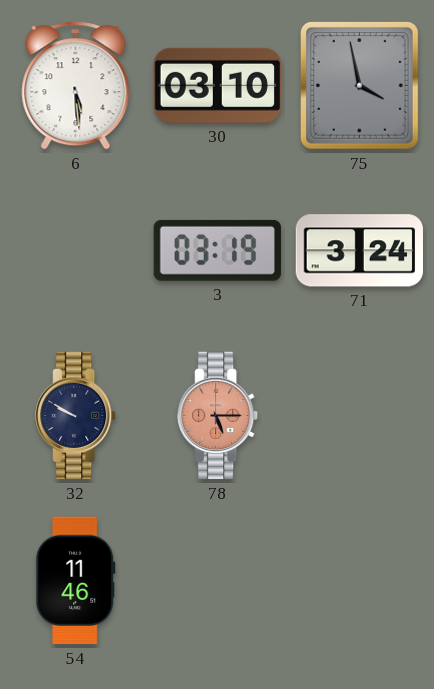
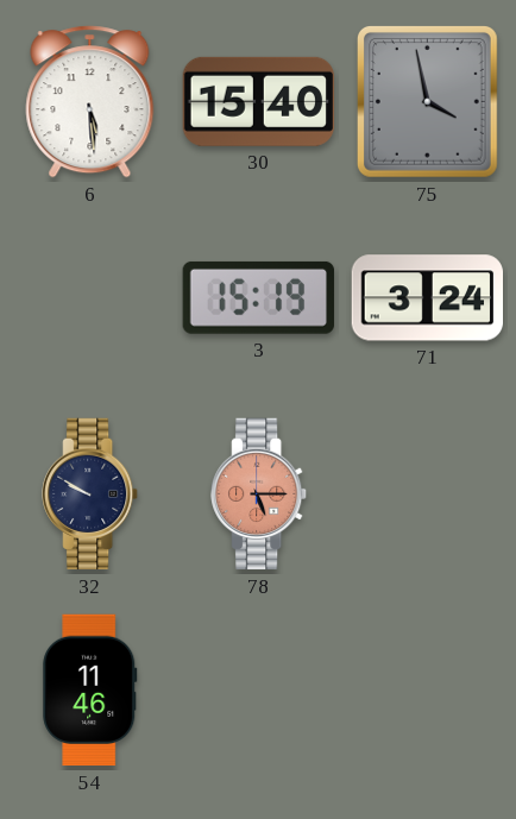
30: 03:10 -> 15:40 (258, 101)
3: 03:19 -> 15:19 (258, 297)
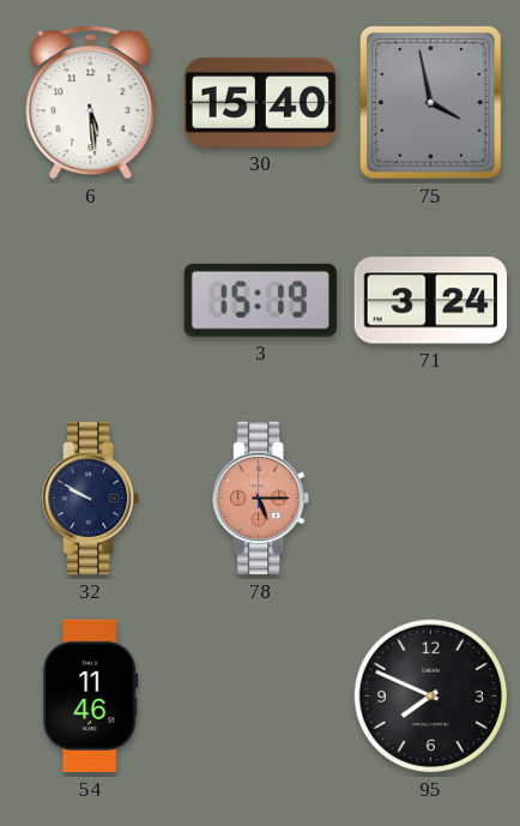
95: none -> 7:49 (430, 695)
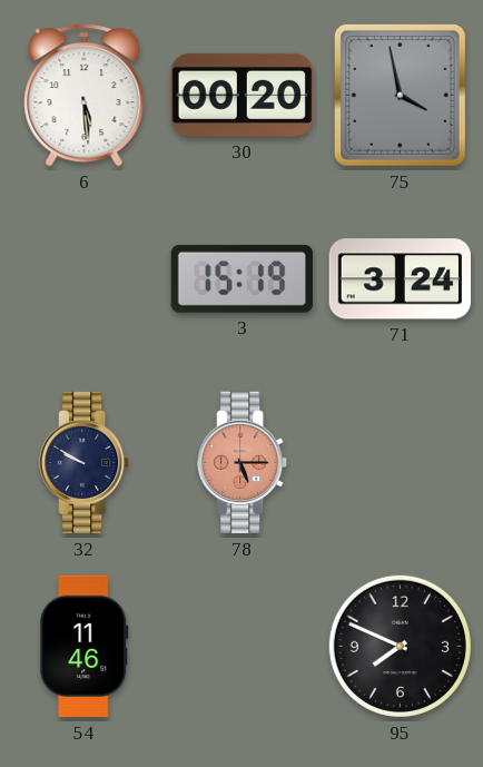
30: 15:40 -> 00:20 (241, 95)
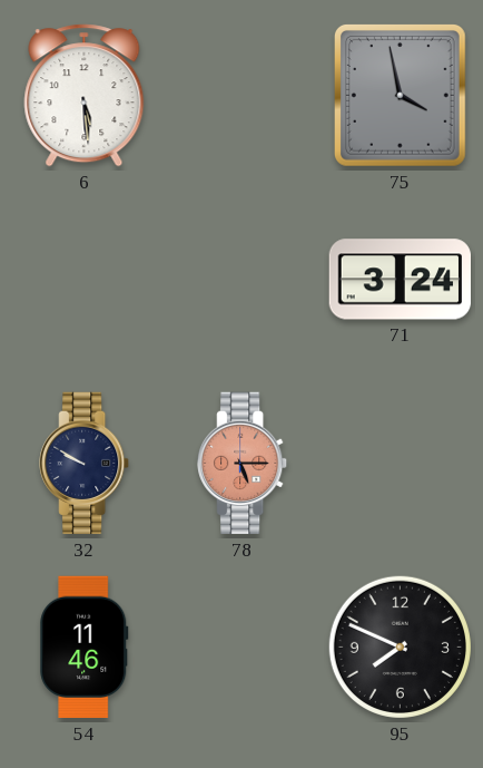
30: 00:20 -> none (241, 95)
3: 15:19 -> none (241, 278)
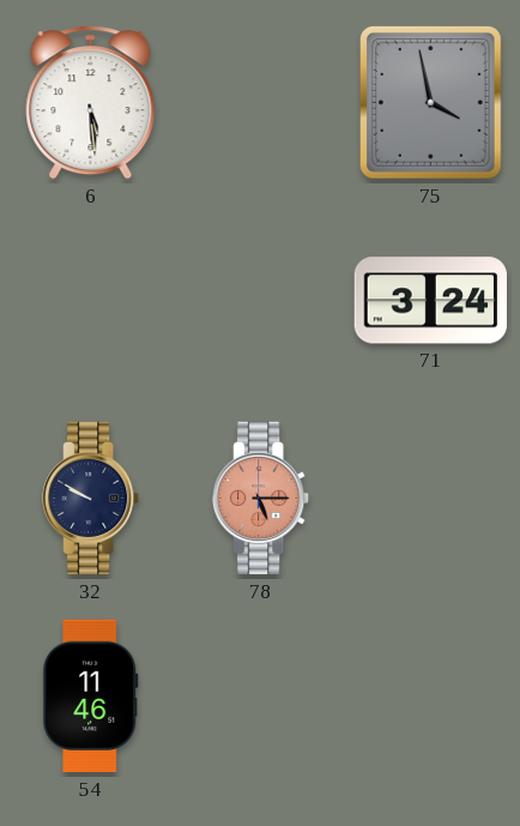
95: 7:49 -> none (400, 647)
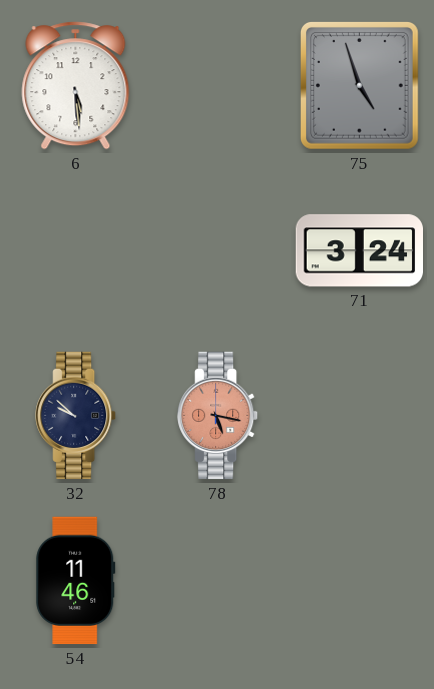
75: 3:58 -> 4:57 (359, 85)
32: 9:50 -> 9:52 (76, 416)
78: 5:15 -> 5:17 (218, 416)
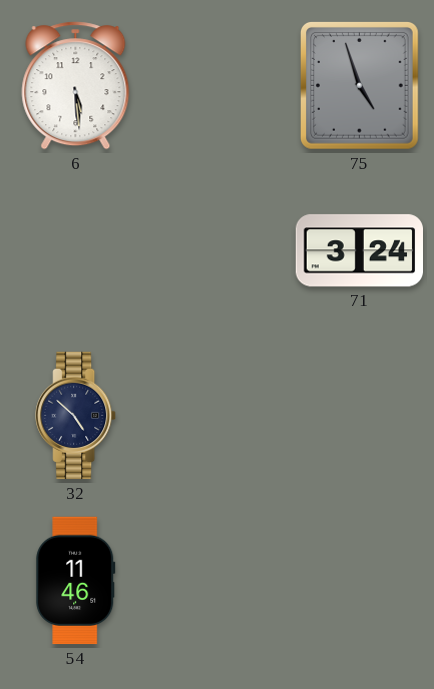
32: 9:52 -> 4:52 (76, 416)
78: 5:17 -> none (218, 416)
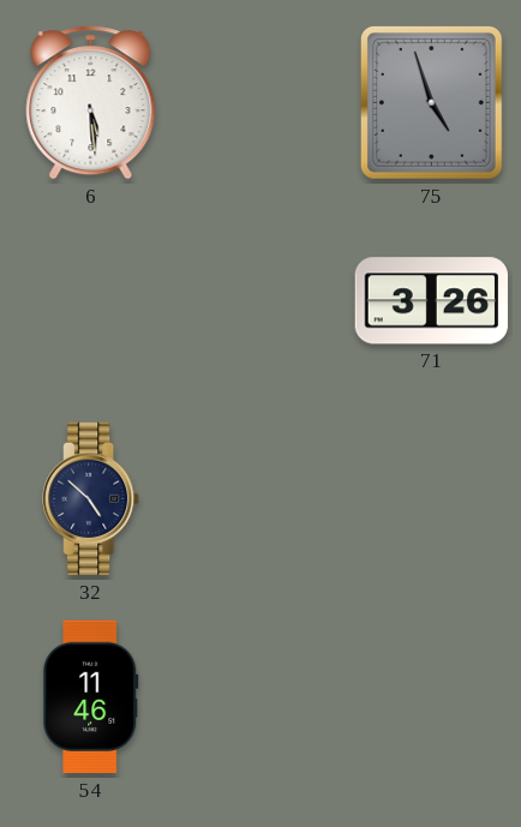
71: 3:24 -> 3:26 (431, 301)
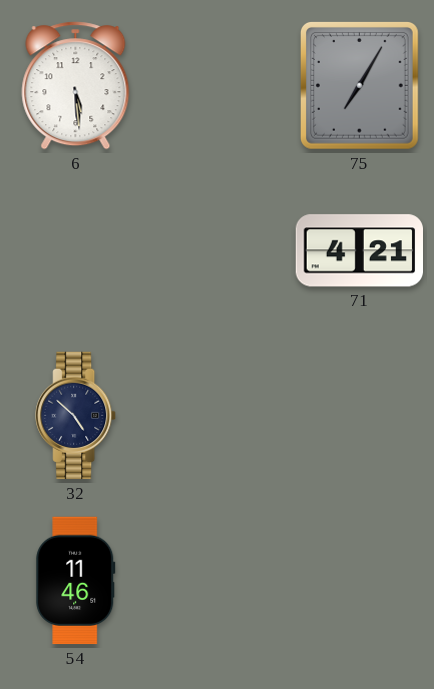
75: 4:57 -> 7:05 (359, 85)
71: 3:26 -> 4:21 (359, 251)
